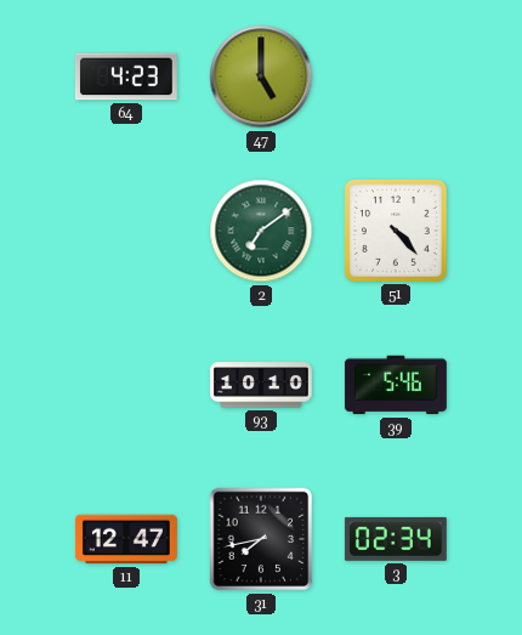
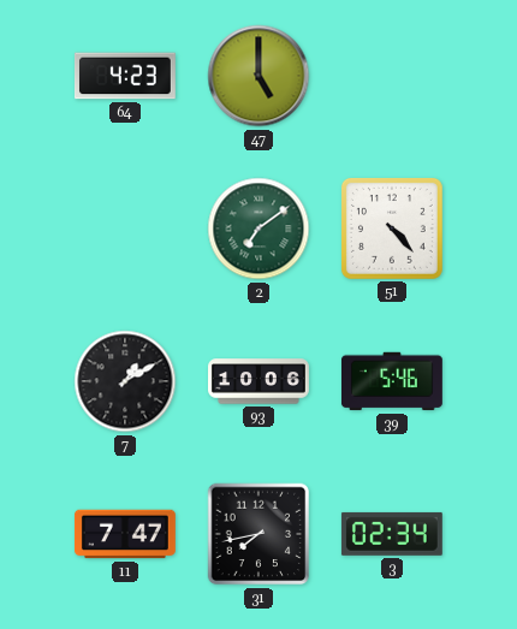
7: none -> 1:10 (125, 381)
93: 10:10 -> 10:06 (260, 381)
11: 12:47 -> 7:47 (125, 534)
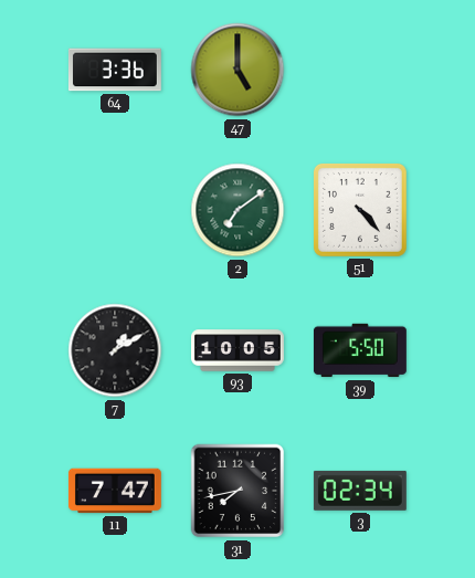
64: 4:23 -> 3:36 (115, 70)
93: 10:06 -> 10:05 (239, 350)
39: 5:46 -> 5:50 (360, 350)
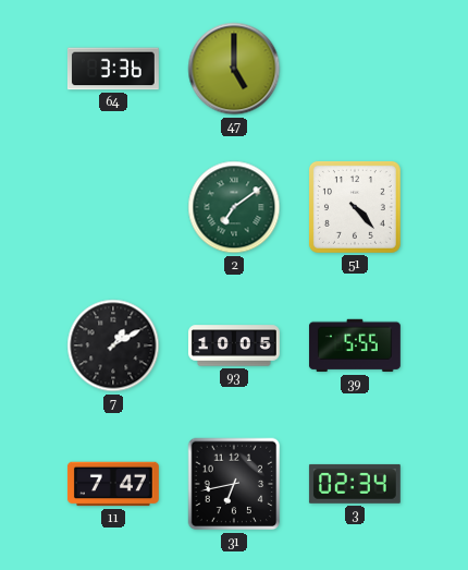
39: 5:50 -> 5:55 (355, 345)
31: 7:43 -> 6:43 (234, 484)
